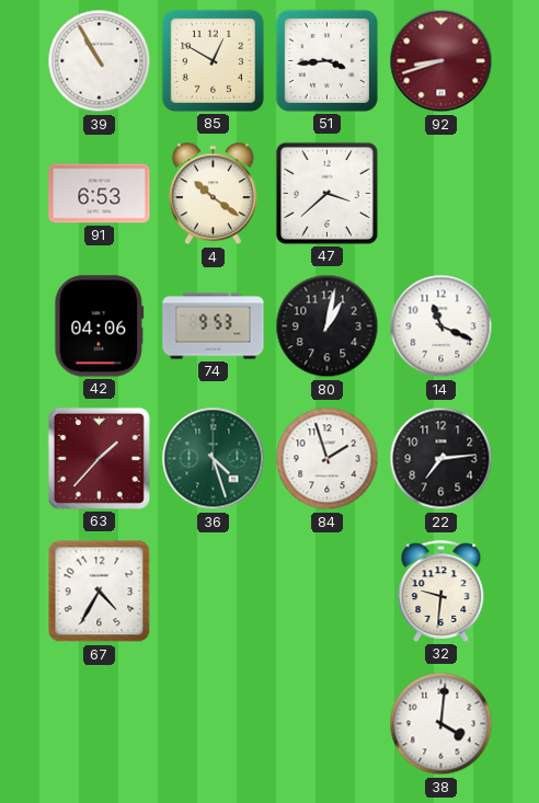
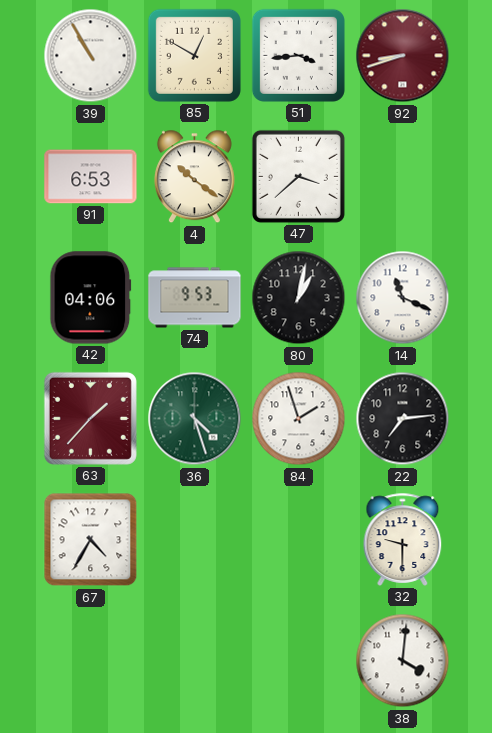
32: 9:31 -> 9:30 (403, 539)
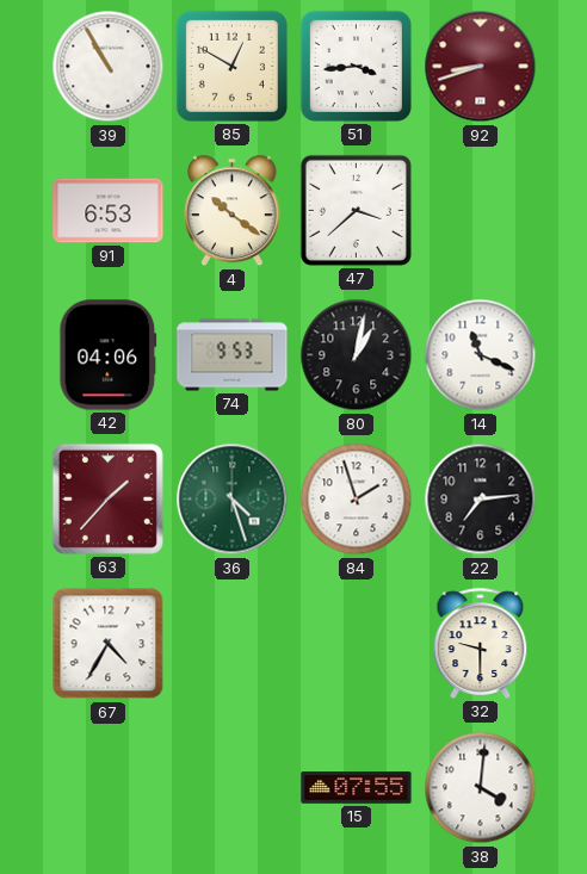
15: none -> 07:55 (357, 788)
